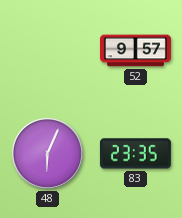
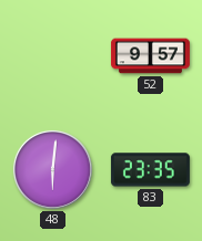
48: 6:04 -> 6:01 (52, 169)
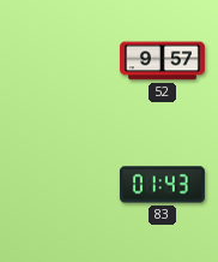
48: 6:01 -> none (52, 169)
83: 23:35 -> 01:43 (162, 185)
